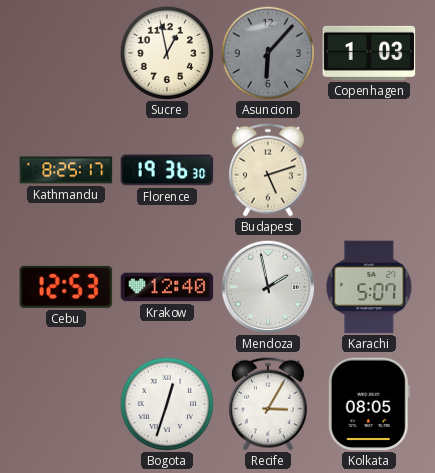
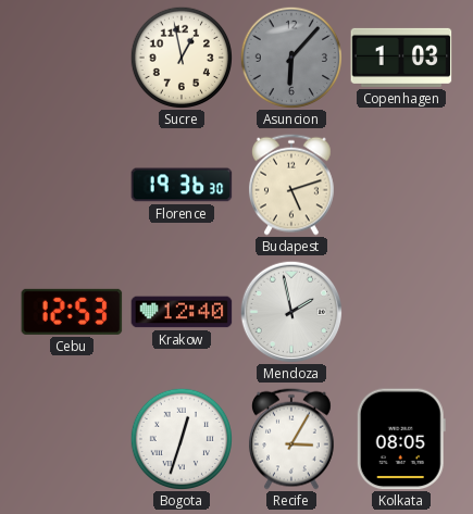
Kathmandu: 8:25 -> none (66, 170)
Karachi: 5:07 -> none (369, 287)
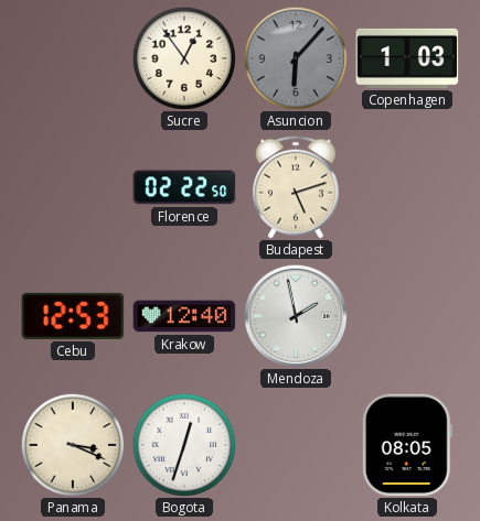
Sucre: 12:58 -> 12:54 (183, 57)
Florence: 19:36 -> 02:22 (184, 187)
Panama: none -> 3:19 (72, 444)
Recife: 3:05 -> none (291, 439)
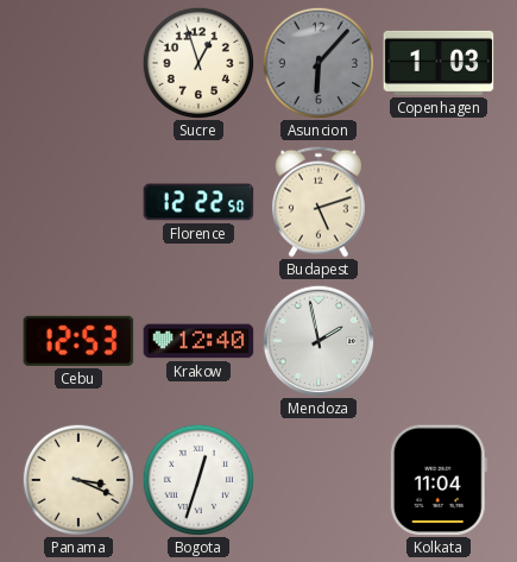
Sucre: 12:54 -> 12:57 (197, 62)
Florence: 02:22 -> 12:22 (198, 202)
Kolkata: 08:05 -> 11:04 (439, 480)
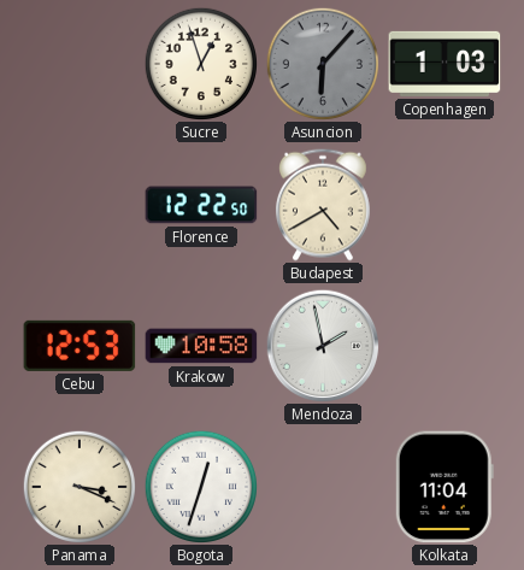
Budapest: 5:12 -> 4:40 (323, 205)
Krakow: 12:40 -> 10:58 (201, 346)
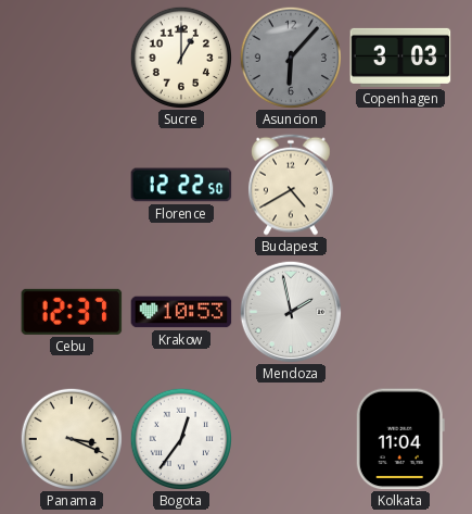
Sucre: 12:57 -> 1:00 (180, 57)
Copenhagen: 1:03 -> 3:03 (400, 58)
Cebu: 12:53 -> 12:37 (72, 312)
Krakow: 10:58 -> 10:53 (181, 312)
Bogota: 12:33 -> 12:36 (180, 438)
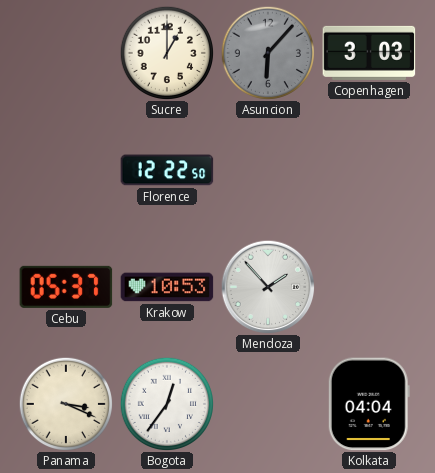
Budapest: 4:40 -> none (291, 185)
Cebu: 12:37 -> 05:37 (66, 287)
Mendoza: 1:58 -> 1:53 (268, 287)
Kolkata: 11:04 -> 04:04 (369, 404)
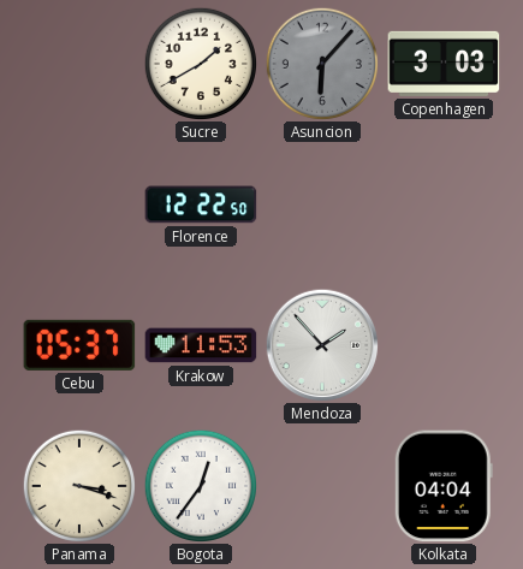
Sucre: 1:00 -> 1:40 (200, 63)
Krakow: 10:53 -> 11:53 (201, 345)
Panama: 3:19 -> 3:18 (78, 485)
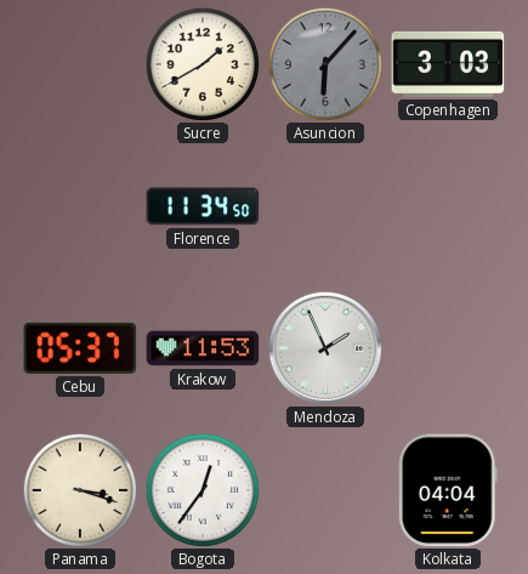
Florence: 12:22 -> 11:34 (203, 206)
Mendoza: 1:53 -> 1:56 (325, 348)
